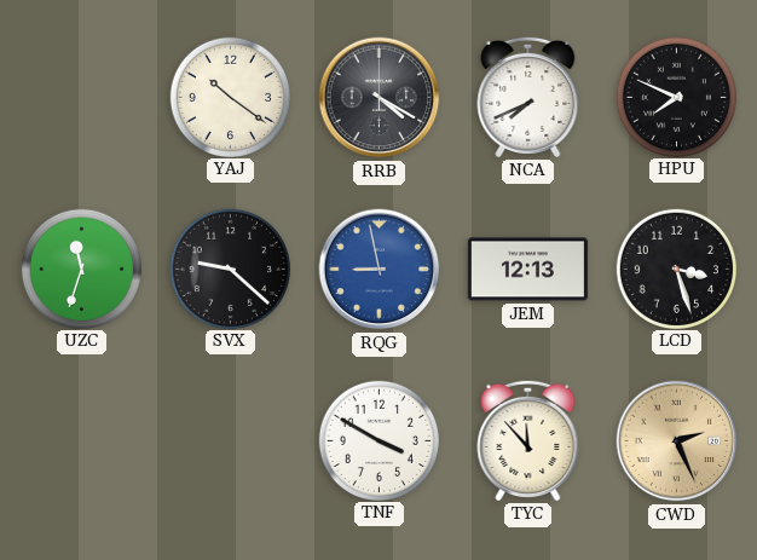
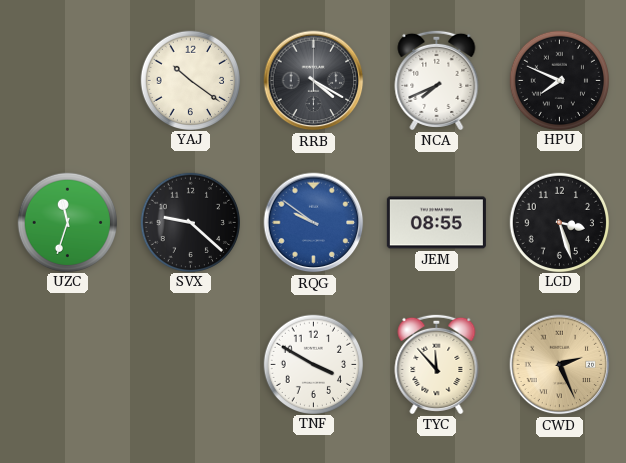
RQG: 8:58 -> 9:51 (314, 223)
JEM: 12:13 -> 08:55 (436, 223)
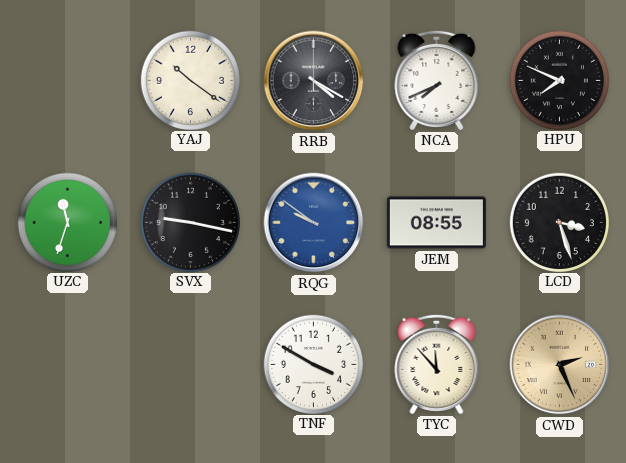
SVX: 9:22 -> 9:17 (190, 222)
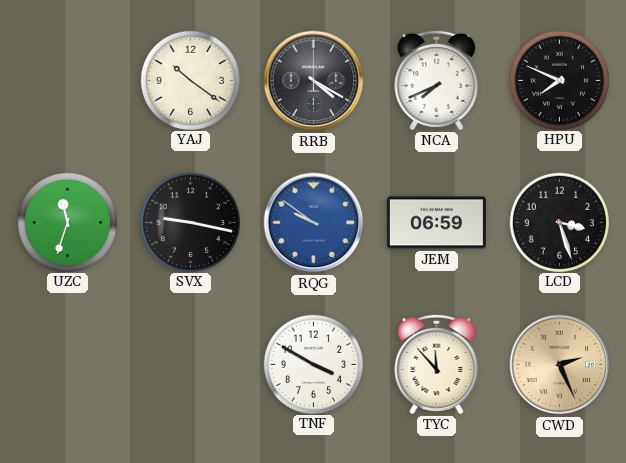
JEM: 08:55 -> 06:59 (436, 223)
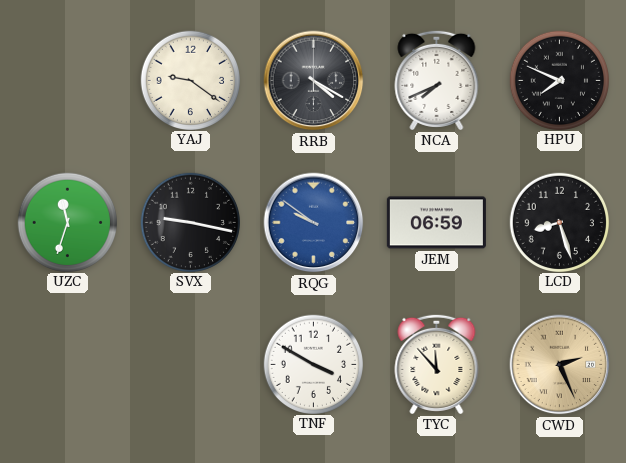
YAJ: 10:21 -> 9:21 (190, 80)
LCD: 3:27 -> 8:27 (559, 222)
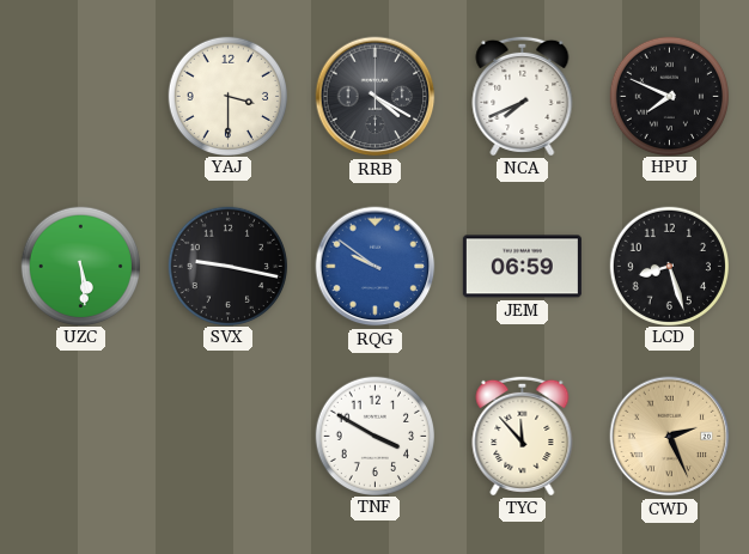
YAJ: 9:21 -> 3:30 (227, 96)
UZC: 11:33 -> 5:29 (80, 266)
